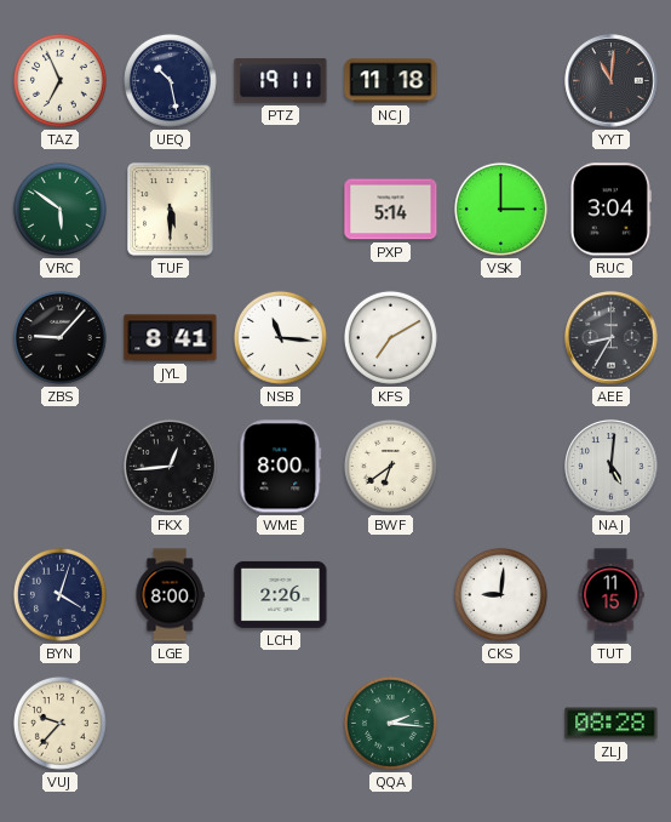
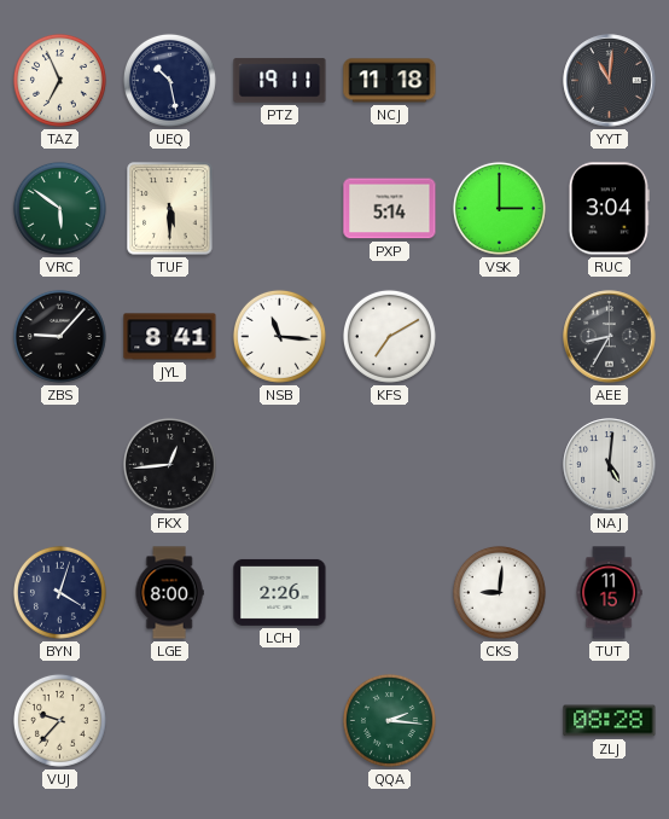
WME: 8:00 -> none (281, 467)
BWF: 6:39 -> none (390, 466)
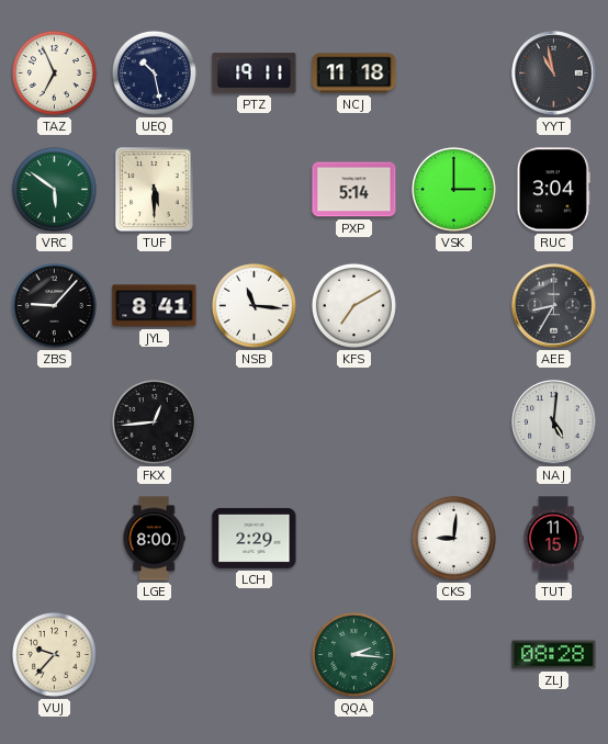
YYT: 11:01 -> 10:58 (554, 74)
BYN: 4:03 -> none (59, 592)
LCH: 2:26 -> 2:29 (255, 538)
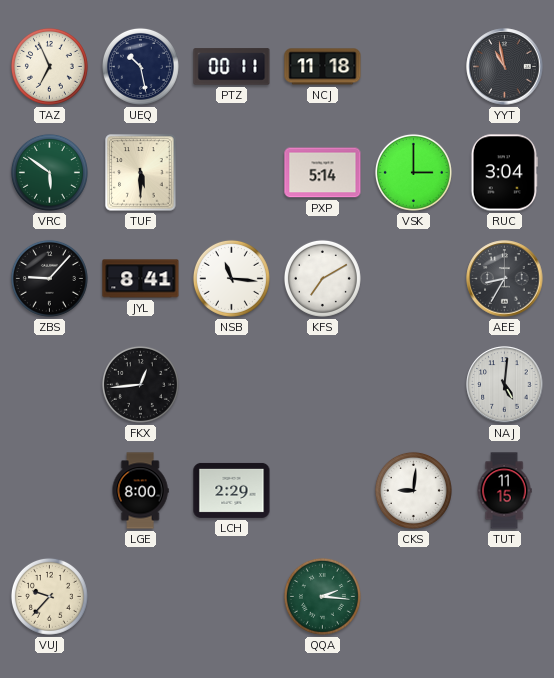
PTZ: 19:11 -> 00:11 (232, 67)
ZLJ: 08:28 -> none (554, 655)
